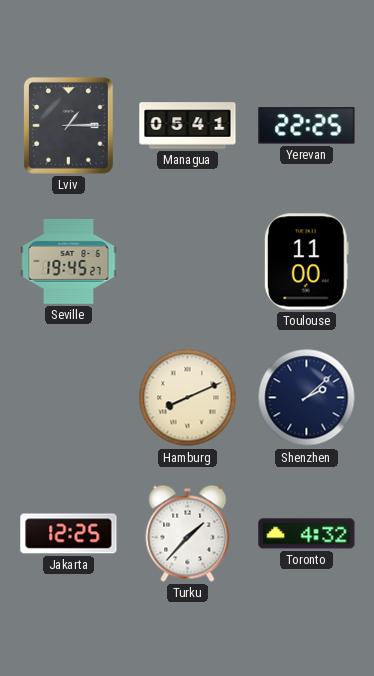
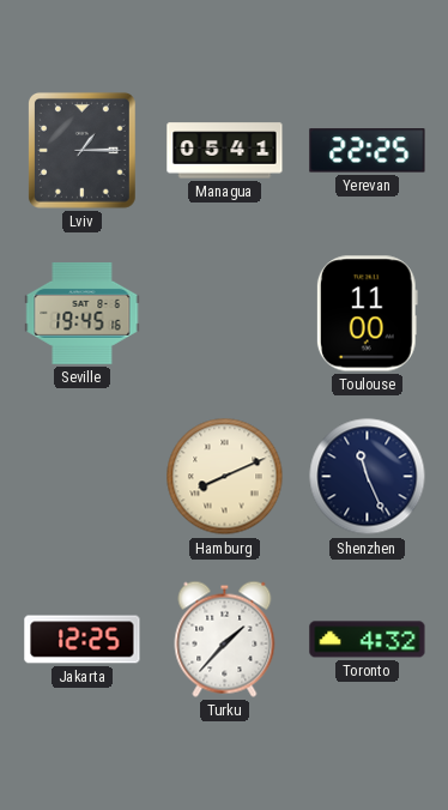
Seville: 19:45:27 -> 19:45:16 (83, 313)
Shenzhen: 2:08 -> 11:26 (368, 477)
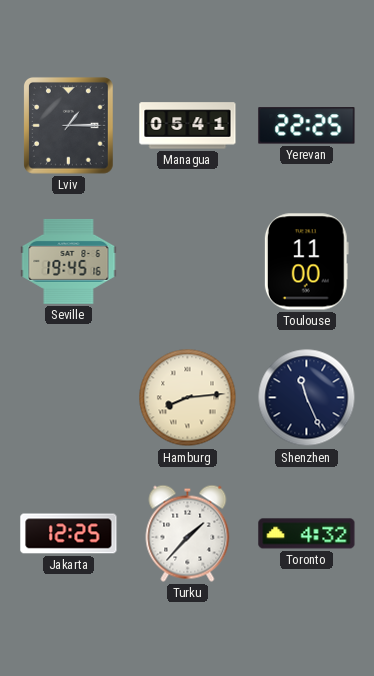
Hamburg: 8:11 -> 8:14 (188, 398)
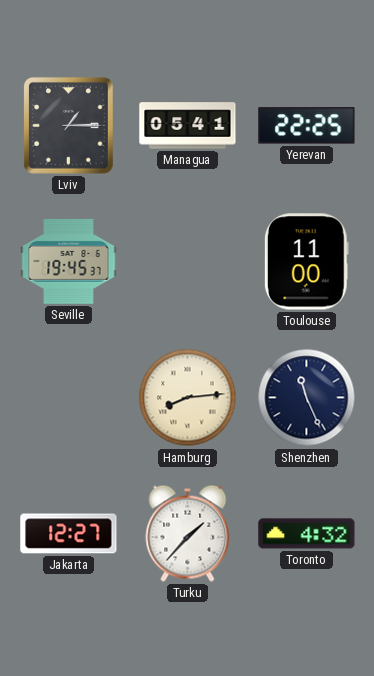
Seville: 19:45:16 -> 19:45:37 (69, 261)
Jakarta: 12:25 -> 12:27 (69, 534)
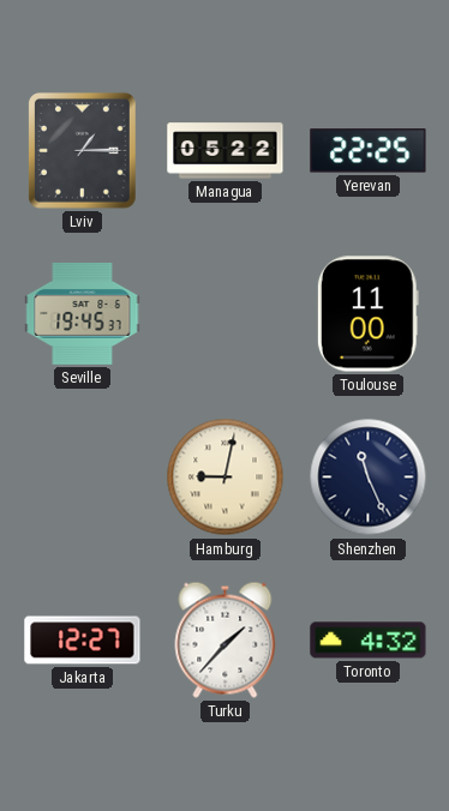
Managua: 05:41 -> 05:22 (226, 151)
Hamburg: 8:14 -> 9:02 (226, 477)
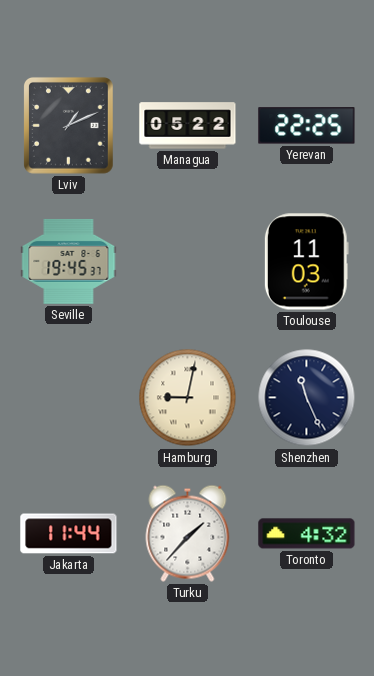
Lviv: 1:15 -> 1:11 (68, 125)
Toulouse: 11:00 -> 11:03 (306, 262)
Jakarta: 12:27 -> 11:44 (69, 534)
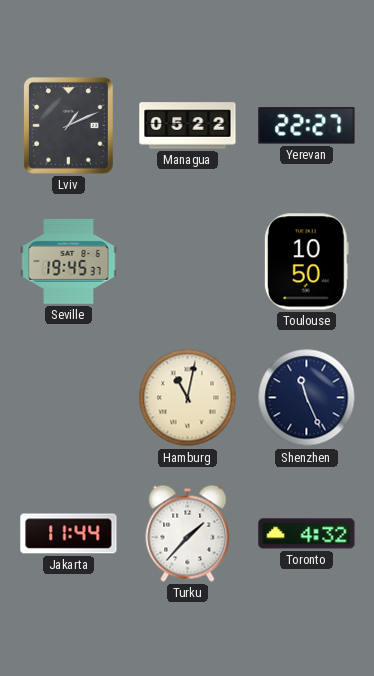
Yerevan: 22:25 -> 22:27 (307, 126)
Toulouse: 11:03 -> 10:50 (306, 262)
Hamburg: 9:02 -> 11:02 (188, 398)
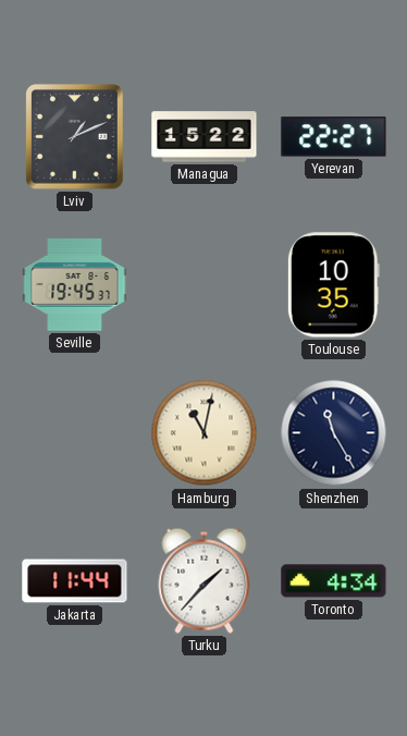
Managua: 05:22 -> 15:22 (205, 137)
Toulouse: 10:50 -> 10:35 (333, 285)
Shenzhen: 11:26 -> 11:25 (334, 433)
Toronto: 4:32 -> 4:34 (334, 581)
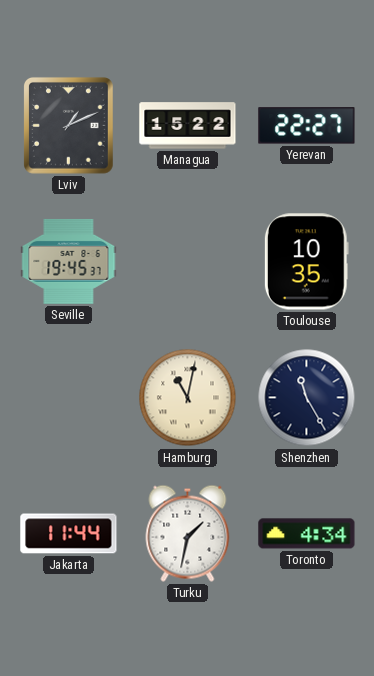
Turku: 1:37 -> 1:32 (188, 533)
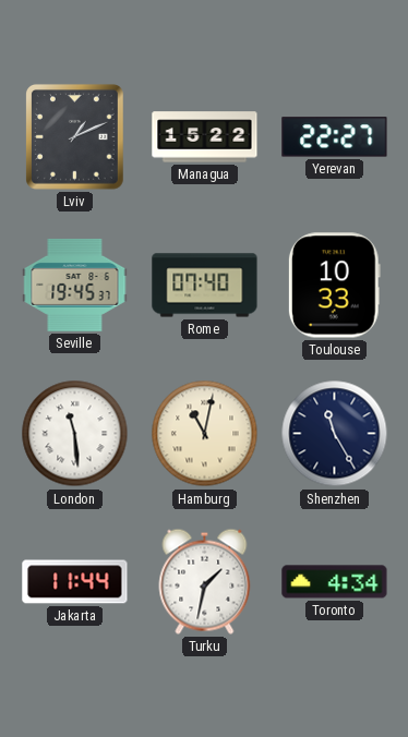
Rome: none -> 07:40 (205, 286)
Toulouse: 10:35 -> 10:33 (334, 286)
London: none -> 11:29 (75, 434)
